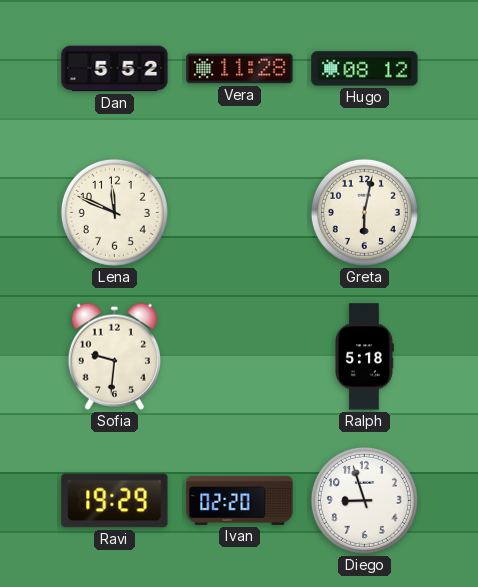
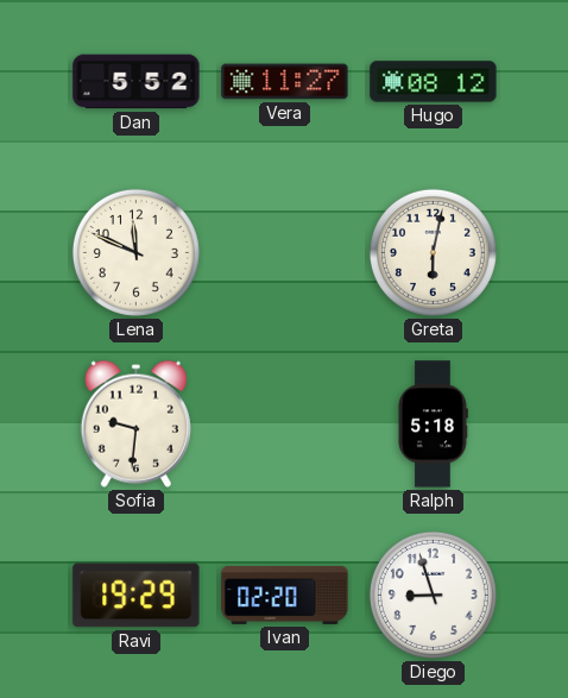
Vera: 11:28 -> 11:27 (285, 82)
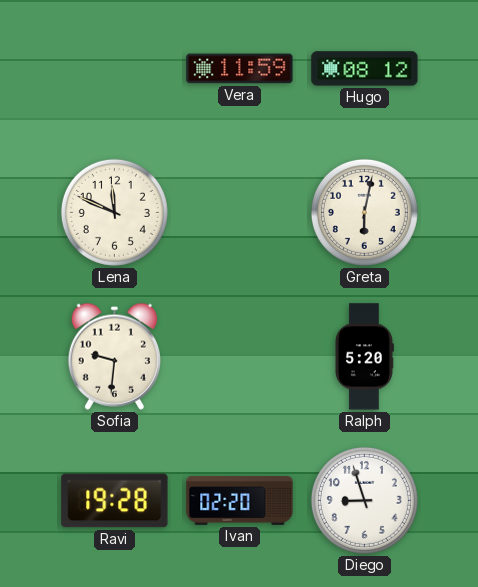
Dan: 5:52 -> none (137, 82)
Vera: 11:27 -> 11:59 (240, 69)
Ralph: 5:18 -> 5:20 (365, 357)
Ravi: 19:29 -> 19:28 (115, 501)
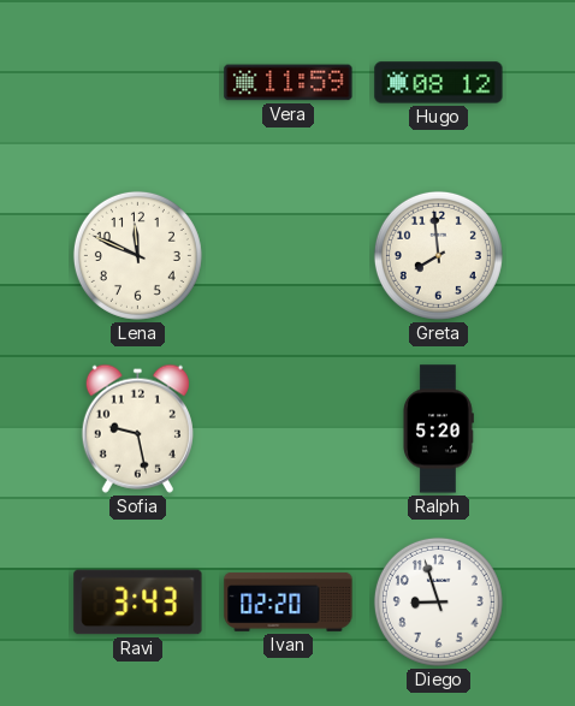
Greta: 6:02 -> 7:59 (438, 255)
Sofia: 9:31 -> 9:28 (137, 428)
Ravi: 19:28 -> 3:43 (138, 603)
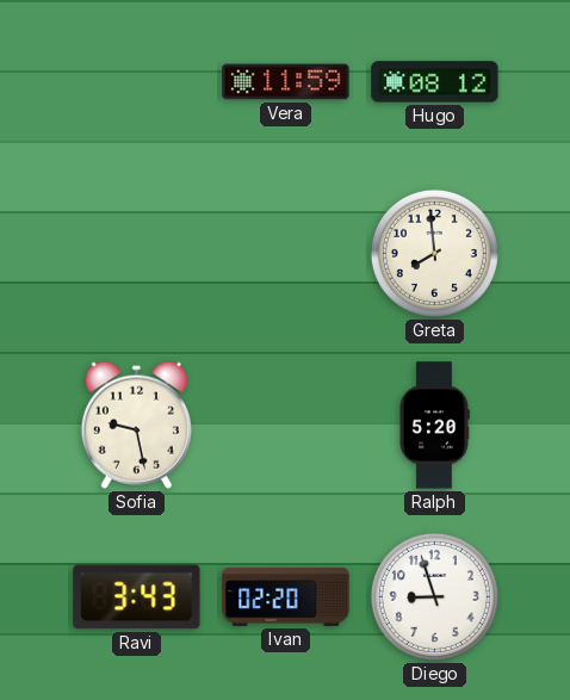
Lena: 11:49 -> none (137, 255)
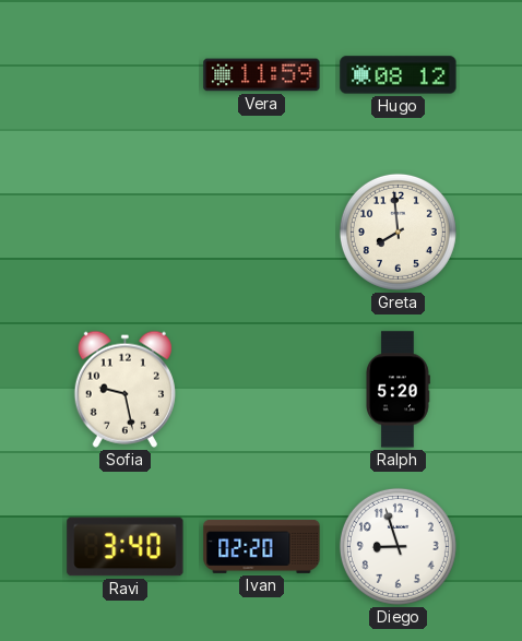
Ravi: 3:43 -> 3:40 (126, 547)
